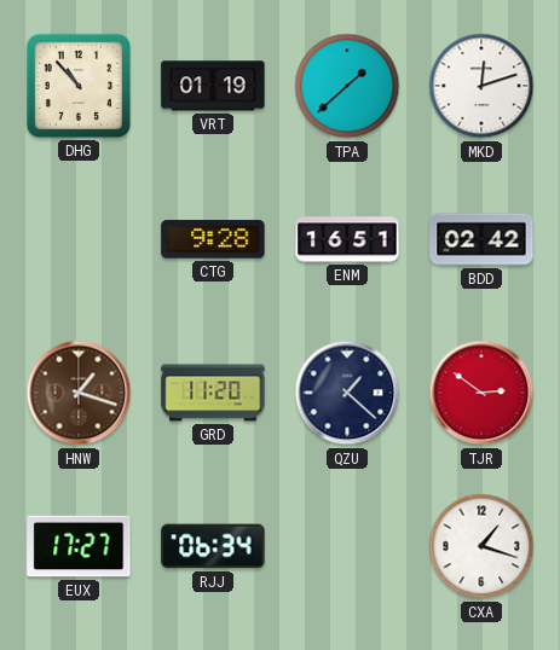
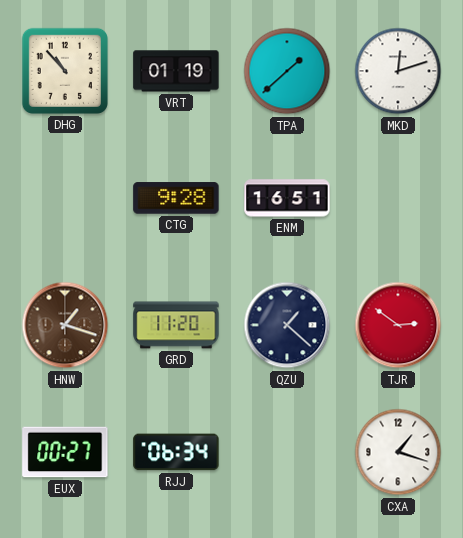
BDD: 02:42 -> none (481, 239)
EUX: 17:27 -> 00:27 (65, 452)
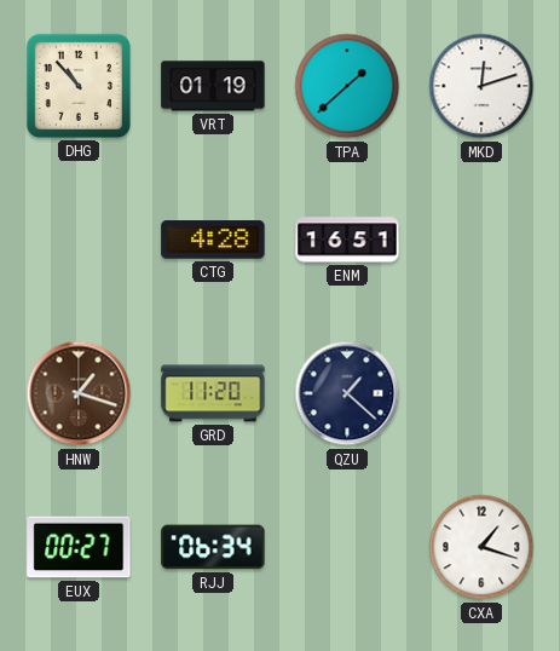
CTG: 9:28 -> 4:28 (213, 240)
TJR: 2:51 -> none (398, 325)
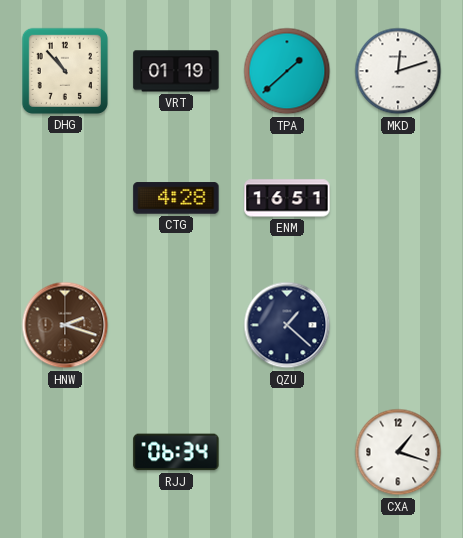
HNW: 1:18 -> 2:18 (65, 325)
GRD: 11:20 -> none (213, 393)
EUX: 00:27 -> none (79, 547)
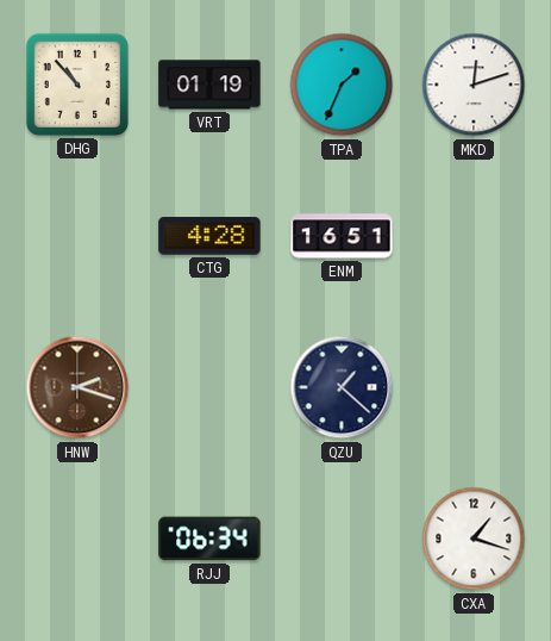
TPA: 1:38 -> 1:34 (342, 85)
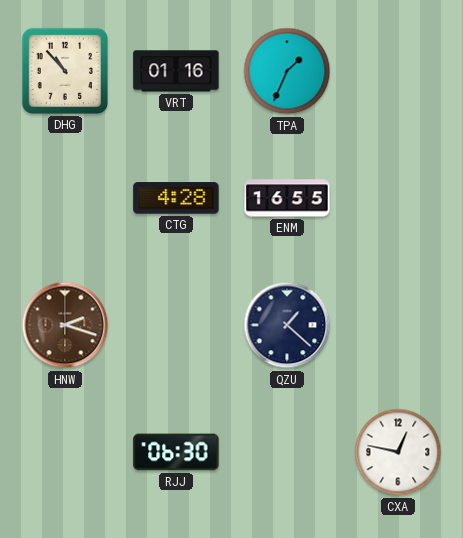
VRT: 01:19 -> 01:16 (176, 71)
MKD: 12:12 -> none (474, 85)
ENM: 16:51 -> 16:55 (287, 198)
RJJ: 06:34 -> 06:30 (176, 452)
CXA: 1:18 -> 12:47 (398, 452)
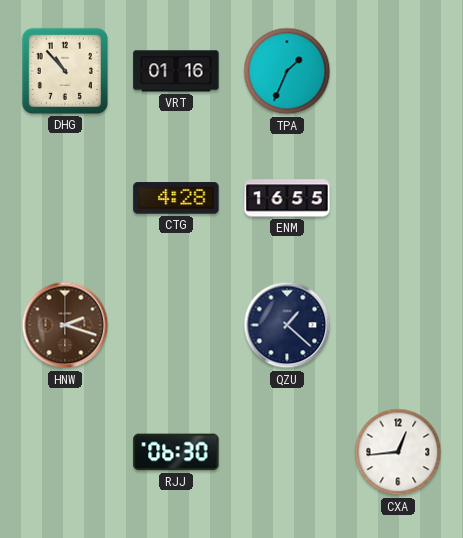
CXA: 12:47 -> 12:44 (398, 452)
